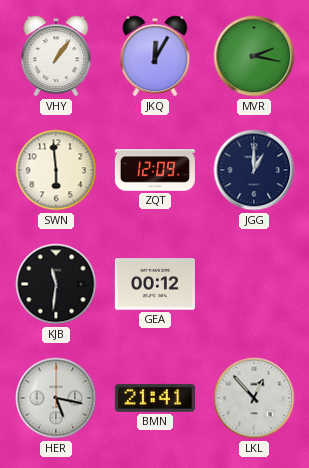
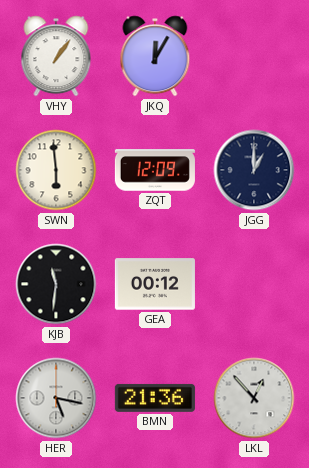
MVR: 2:17 -> none (254, 56)
BMN: 21:41 -> 21:36 (155, 398)
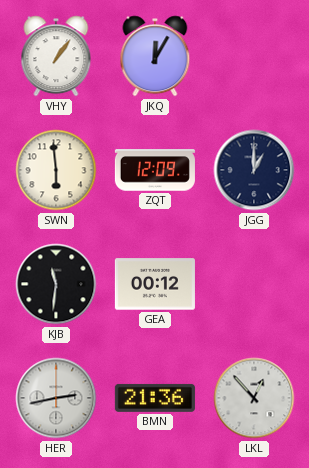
HER: 5:17 -> 2:43 (56, 398)
